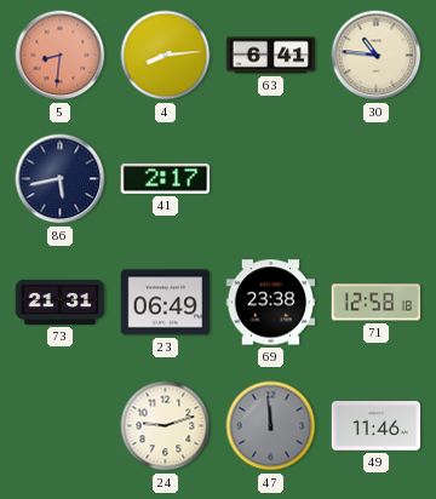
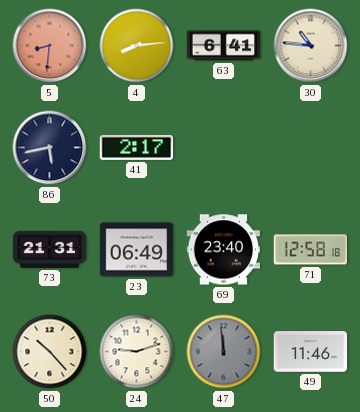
69: 23:38 -> 23:40 (224, 250)
50: none -> 10:23 (50, 352)
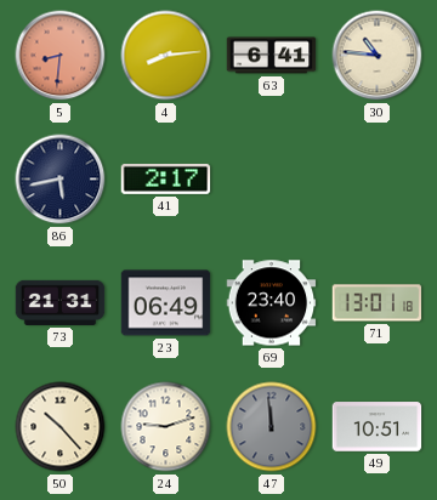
71: 12:58 -> 13:01 (378, 303)
49: 11:46 -> 10:51 (378, 427)
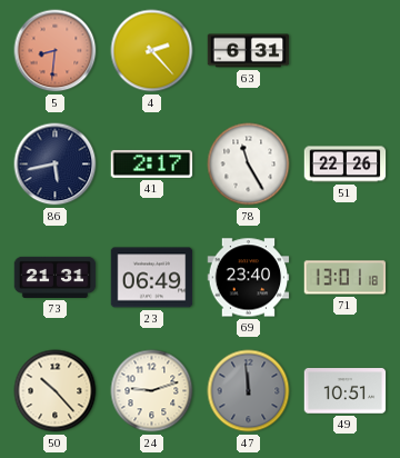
4: 8:14 -> 2:23 (152, 51)
63: 6:41 -> 6:31 (249, 51)
30: 10:46 -> none (378, 56)
78: none -> 11:25 (249, 165)
51: none -> 22:26 (346, 165)
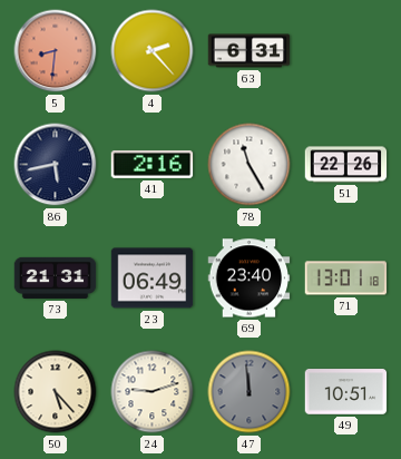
41: 2:17 -> 2:16 (153, 165)
50: 10:23 -> 5:23 (56, 392)
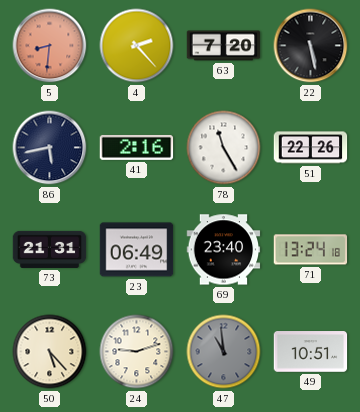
63: 6:31 -> 7:20 (224, 46)
22: none -> 5:28 (311, 46)
71: 13:01 -> 13:24 (311, 250)
47: 11:59 -> 10:59 (224, 352)
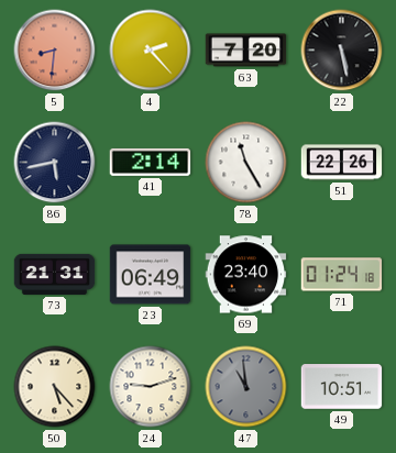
41: 2:16 -> 2:14 (151, 163)
71: 13:24 -> 01:24 (342, 275)
